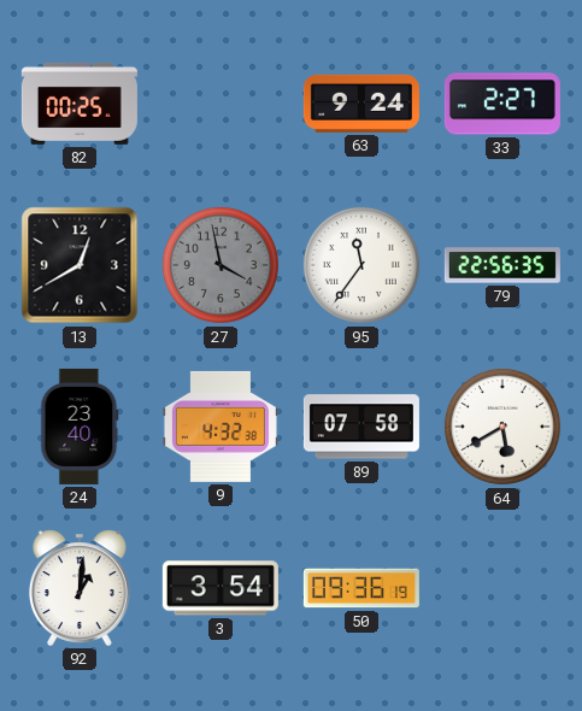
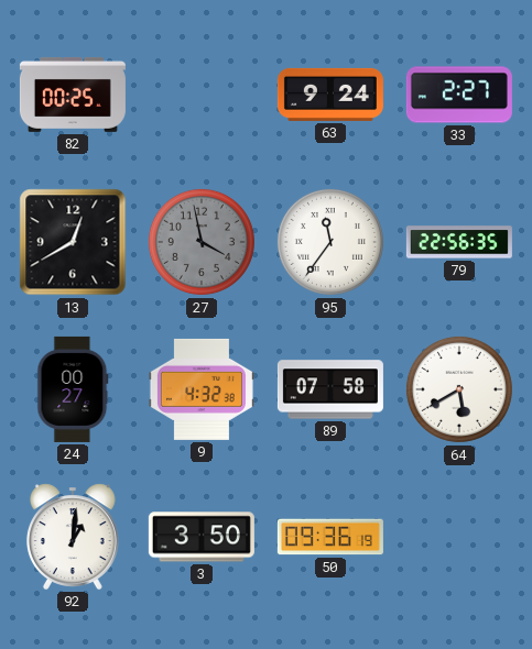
24: 23:40 -> 00:27 (73, 389)
3: 3:54 -> 3:50 (202, 537)
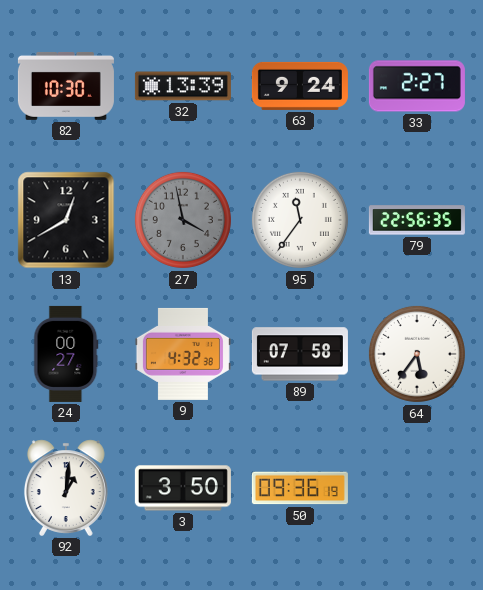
82: 00:25 -> 10:30 (66, 86)
32: none -> 13:39 (183, 86)
64: 5:40 -> 5:36 (417, 354)
